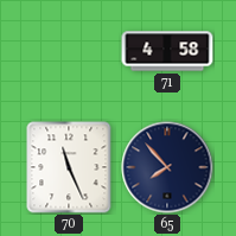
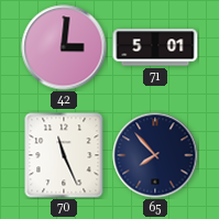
42: none -> 3:01 (64, 47)
71: 4:58 -> 5:01 (155, 47)
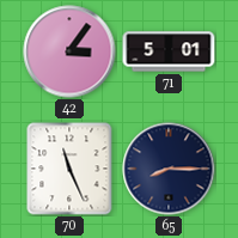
42: 3:01 -> 3:06 (69, 51)
65: 7:53 -> 8:15 (169, 169)
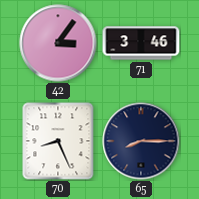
71: 5:01 -> 3:46 (141, 43)
70: 11:26 -> 8:26 (58, 141)
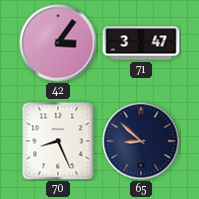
71: 3:46 -> 3:47 (141, 43)
65: 8:15 -> 8:52 (141, 141)
